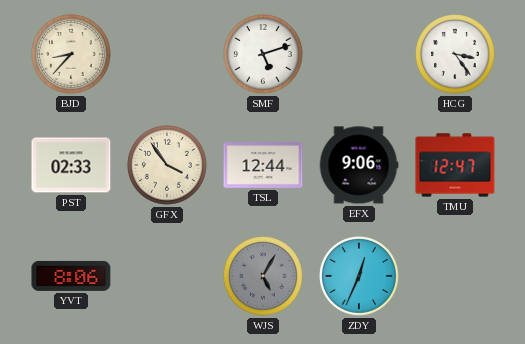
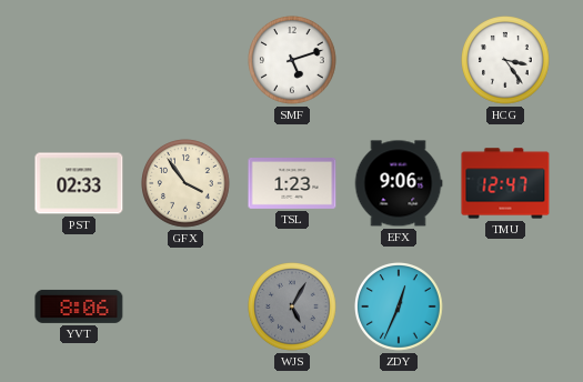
BJD: 8:37 -> none (72, 55)
TSL: 12:44 -> 1:23 (292, 184)
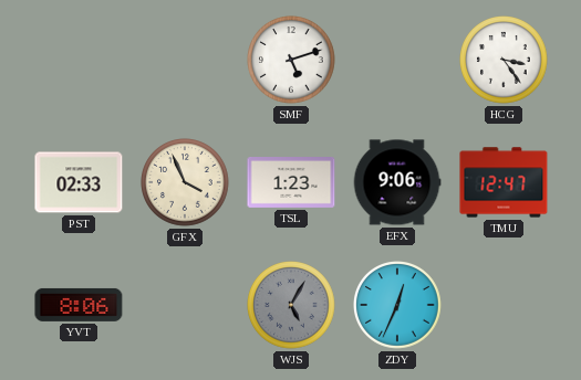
GFX: 3:54 -> 3:56 (186, 183)
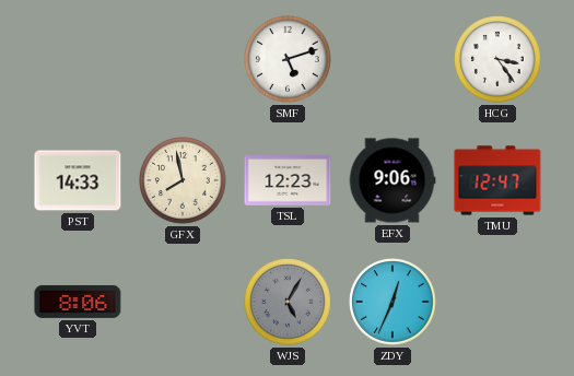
PST: 02:33 -> 14:33 (78, 180)
GFX: 3:56 -> 7:58 (184, 181)
TSL: 1:23 -> 12:23 (288, 181)
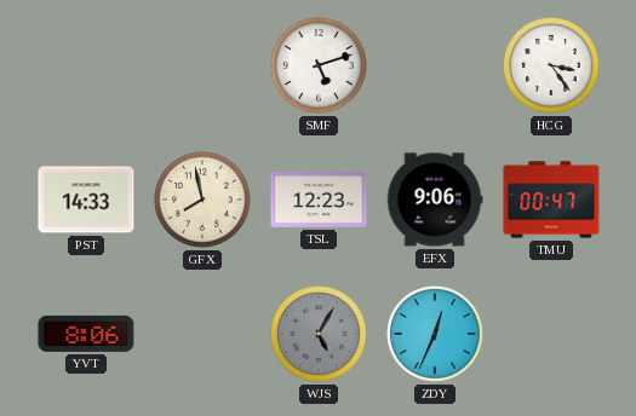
TMU: 12:47 -> 00:47 (551, 200)
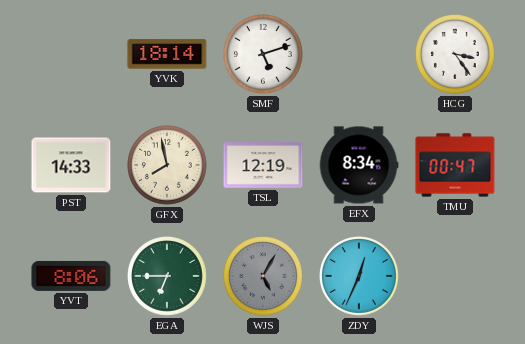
YVK: none -> 18:14 (167, 54)
TSL: 12:23 -> 12:19 (263, 166)
EFX: 9:06 -> 8:34 (359, 165)
EGA: none -> 6:45 (168, 277)
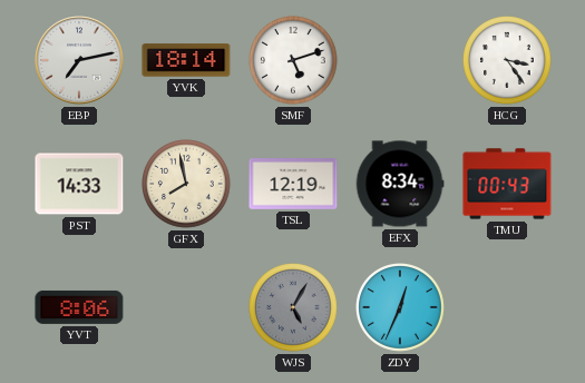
EBP: none -> 7:13 (79, 60)
TMU: 00:47 -> 00:43 (507, 184)
EGA: 6:45 -> none (168, 277)
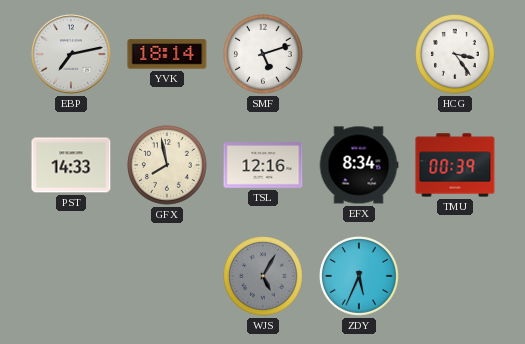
TSL: 12:19 -> 12:16 (263, 166)
TMU: 00:43 -> 00:39 (455, 165)
YVT: 8:06 -> none (79, 307)
ZDY: 12:34 -> 5:34 (360, 277)
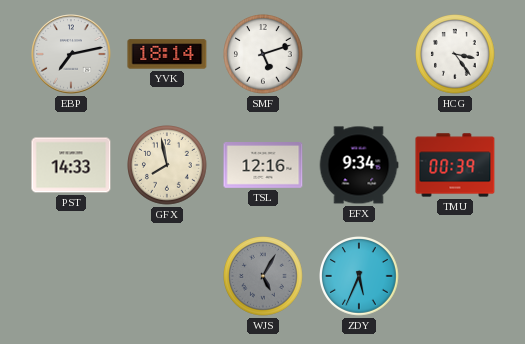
EFX: 8:34 -> 9:34 (359, 165)
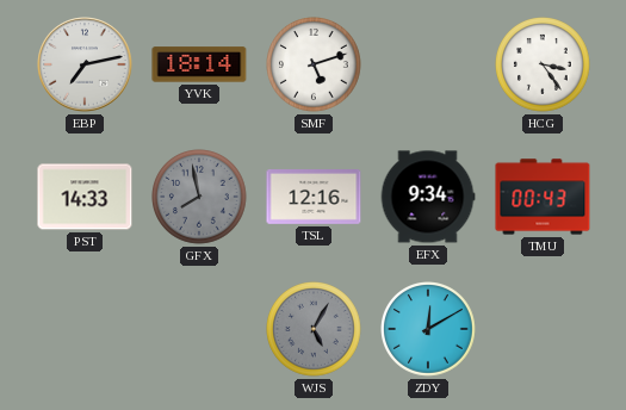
GFX dial: cream -> grey (200, 198)
TMU: 00:39 -> 00:43 (543, 197)
ZDY: 5:34 -> 12:10 (429, 330)
